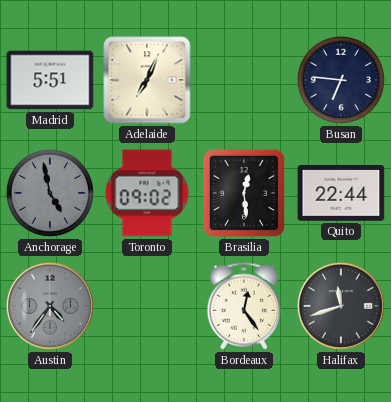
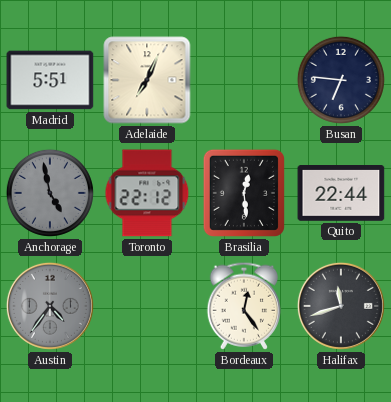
Toronto: 09:02 -> 22:12 (147, 193)
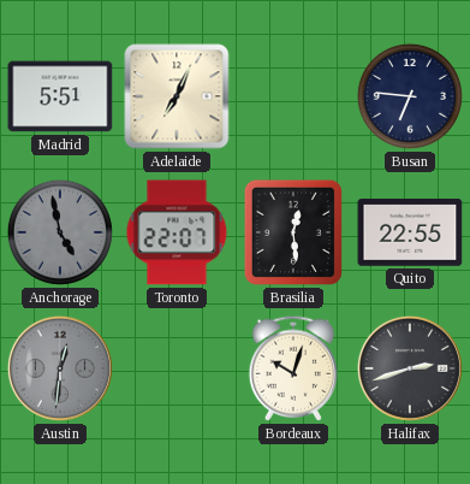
Toronto: 22:12 -> 22:07 (177, 232)
Quito: 22:44 -> 22:55 (410, 234)
Austin: 4:36 -> 12:31 (60, 368)
Bordeaux: 12:24 -> 10:03 (293, 368)
Halifax: 11:42 -> 2:42 (410, 368)
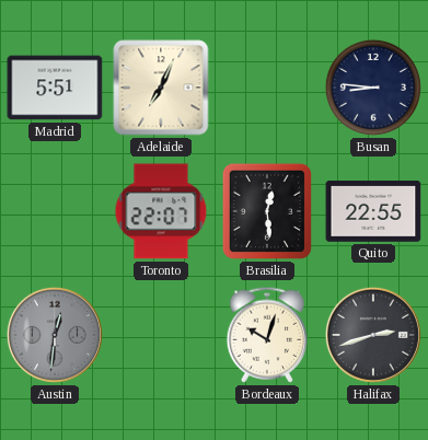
Busan: 6:46 -> 8:46 (373, 88)
Anchorage: 4:58 -> none (60, 232)
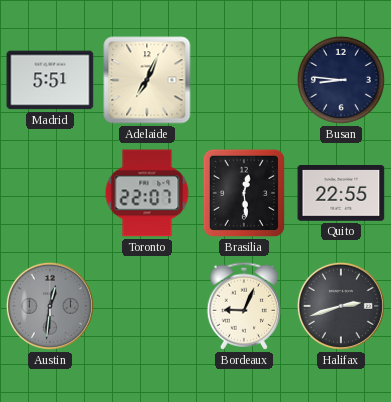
Bordeaux: 10:03 -> 9:04 (244, 306)
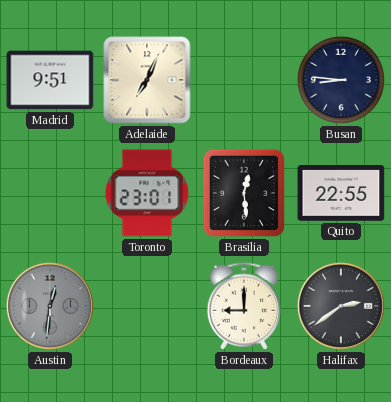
Madrid: 5:51 -> 9:51 (50, 80)
Toronto: 22:07 -> 23:01 (147, 193)
Bordeaux: 9:04 -> 9:00 (244, 306)
Halifax: 2:42 -> 2:39 (341, 306)
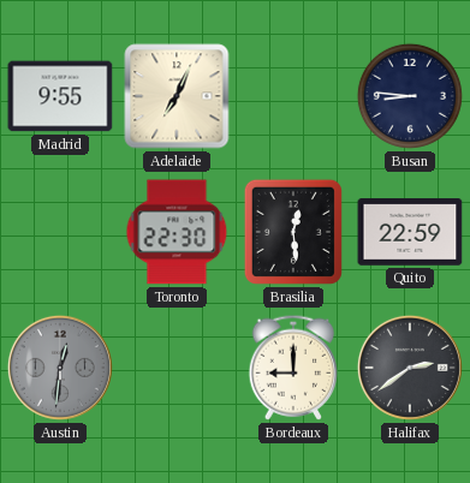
Madrid: 9:51 -> 9:55 (60, 96)
Toronto: 23:01 -> 22:30 (177, 232)
Quito: 22:55 -> 22:59 (410, 233)
